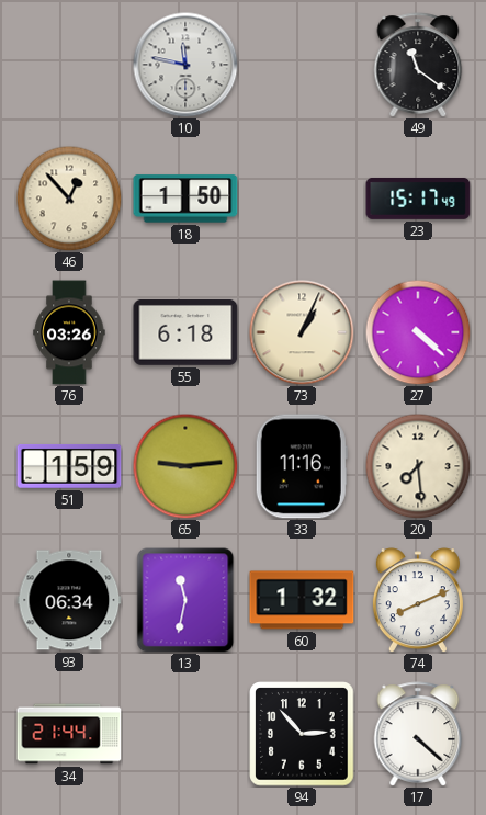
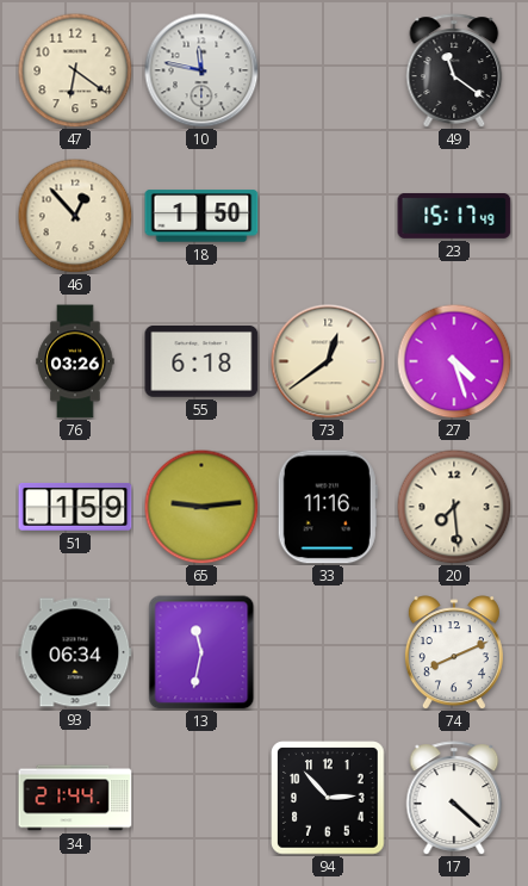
47: none -> 6:21 (75, 70)
73: 1:04 -> 12:39 (328, 361)
27: 4:22 -> 4:27 (454, 361)
60: 1:32 -> none (302, 600)
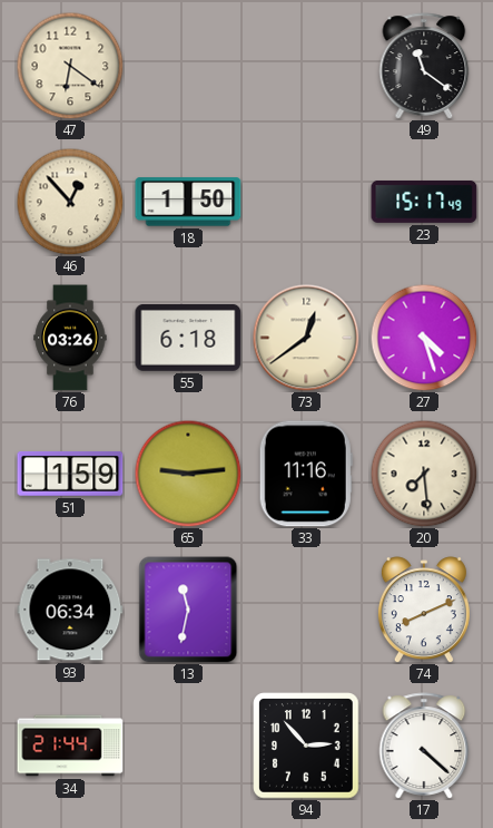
10: 11:47 -> none (201, 70)
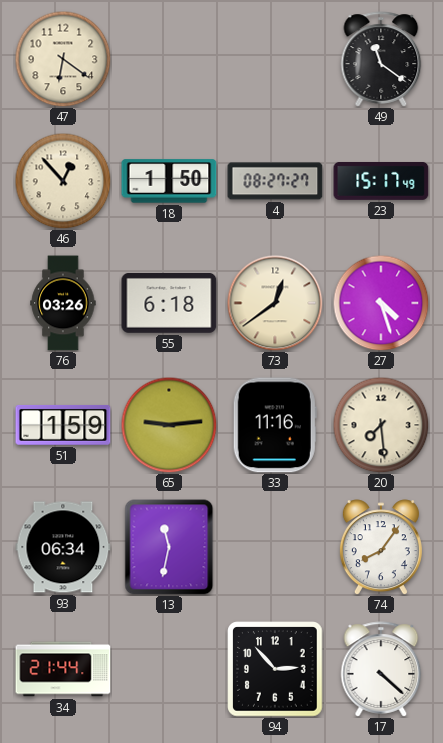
4: none -> 08:27 (275, 181)
74: 8:11 -> 8:06 (381, 547)
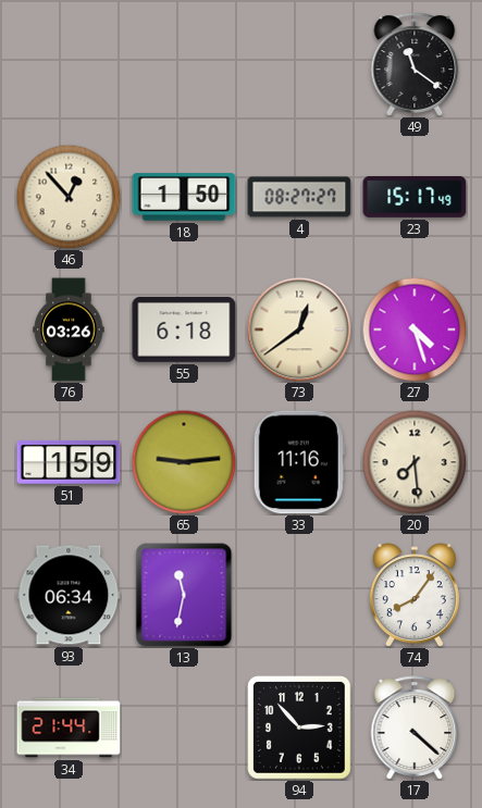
47: 6:21 -> none (63, 59)
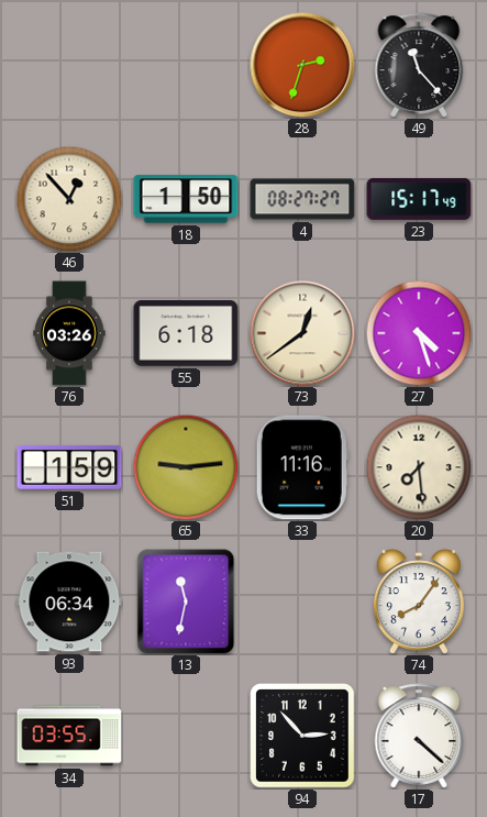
28: none -> 2:33 (302, 65)
49: 11:21 -> 11:23 (419, 65)
34: 21:44 -> 03:55 (69, 736)
